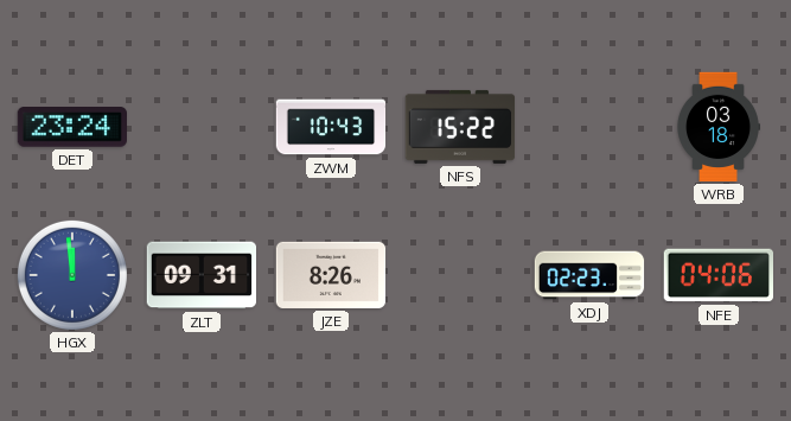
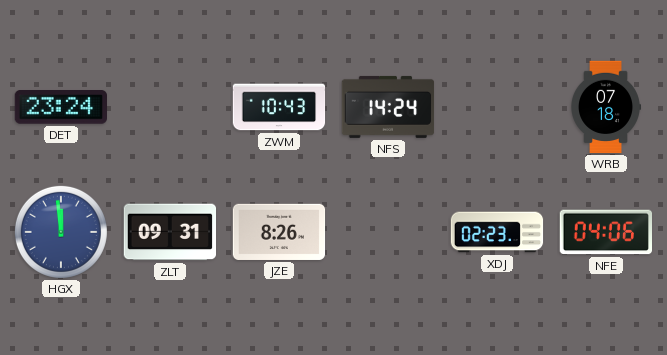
NFS: 15:22 -> 14:24 (388, 107)
WRB: 03:18 -> 07:18 (606, 107)
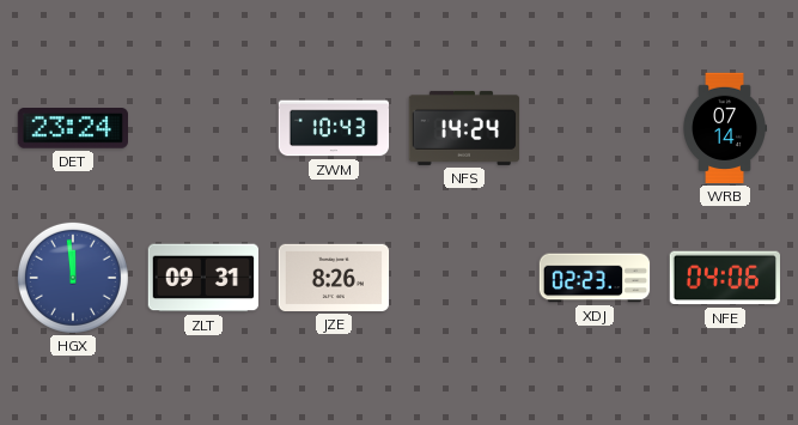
WRB: 07:18 -> 07:14 (725, 128)
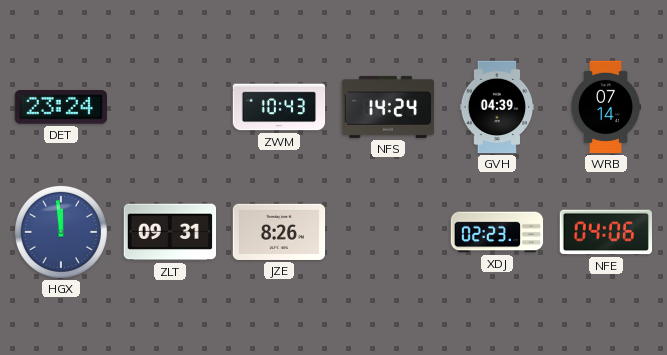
GVH: none -> 04:39 (497, 107)
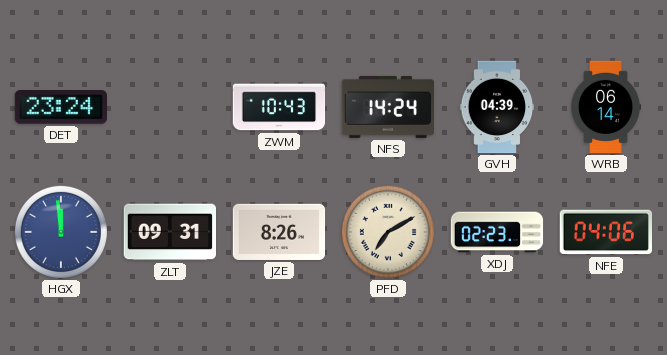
WRB: 07:14 -> 06:14 (606, 107)
PFD: none -> 7:10 (388, 232)
